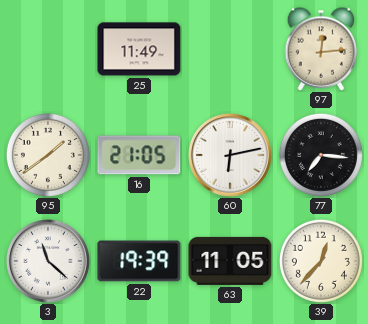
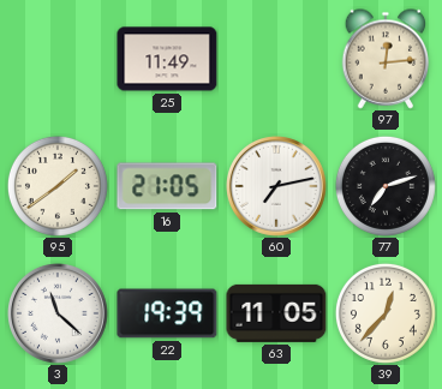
60: 6:13 -> 7:13 (277, 187)
77: 7:16 -> 7:12 (386, 186)
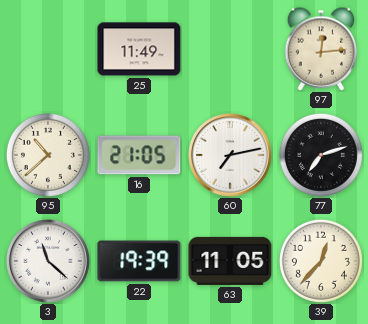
95: 1:39 -> 10:38 (48, 155)
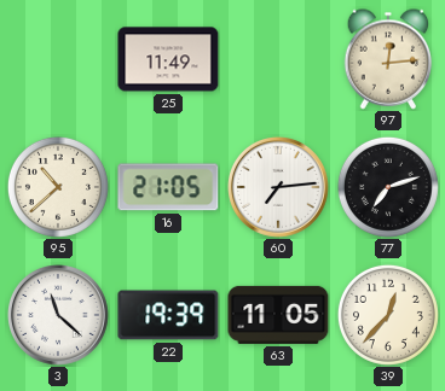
60: 7:13 -> 7:14 (279, 188)
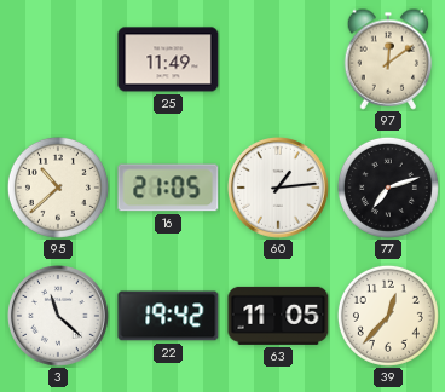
97: 12:14 -> 12:09 (388, 59)
60: 7:14 -> 1:14 (279, 189)
22: 19:39 -> 19:42 (168, 316)
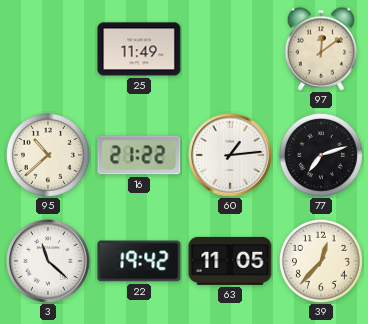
16: 21:05 -> 21:22 (139, 155)
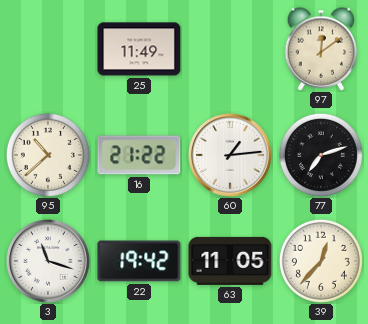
3: 11:22 -> 11:18 (49, 262)
